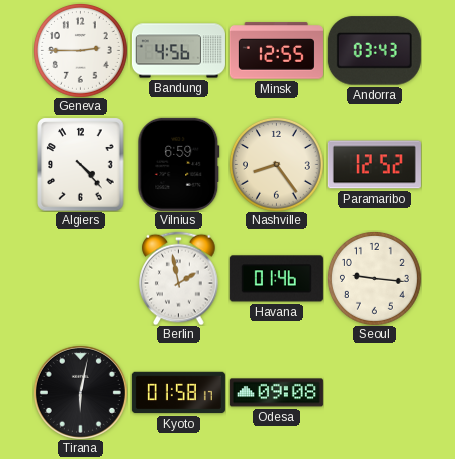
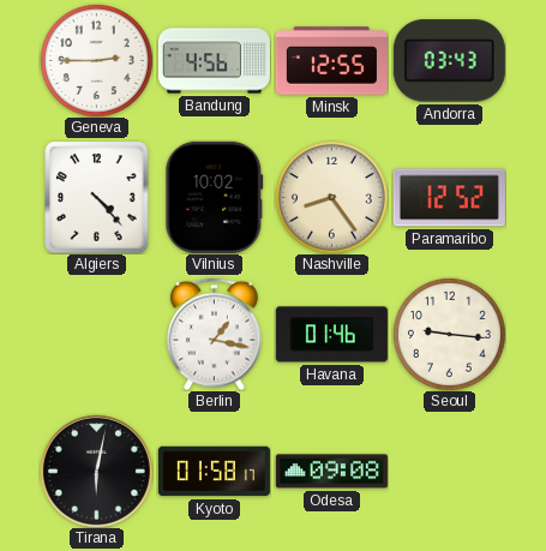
Vilnius: 6:59 -> 10:02 (215, 197)
Berlin: 1:58 -> 1:17 (215, 334)
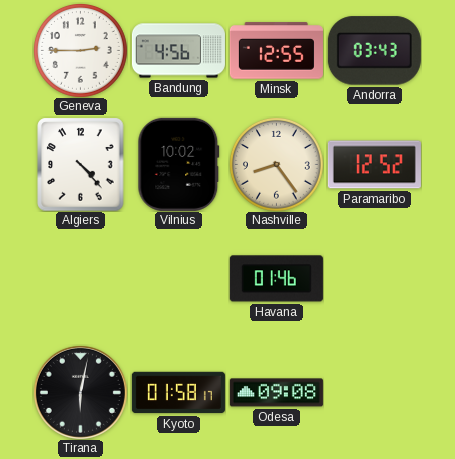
Berlin: 1:17 -> none (215, 334)
Seoul: 9:16 -> none (449, 334)
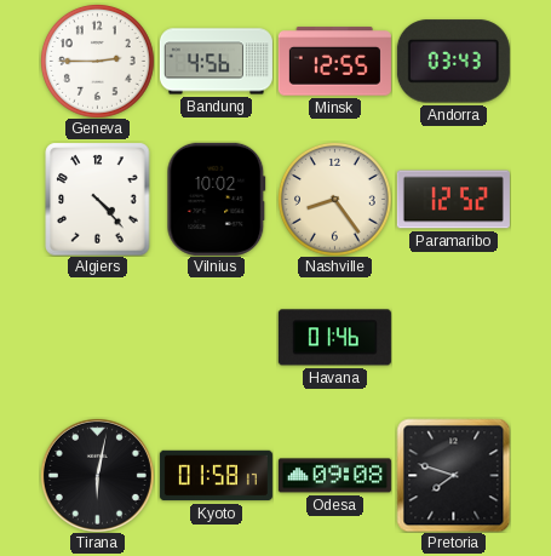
Pretoria: none -> 7:48 (453, 475)
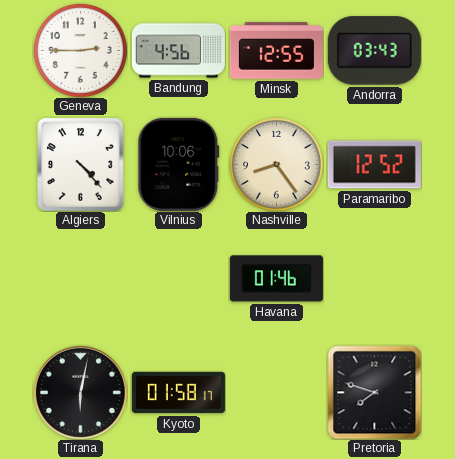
Vilnius: 10:02 -> 10:06 (179, 164)
Odesa: 09:08 -> none (334, 476)
